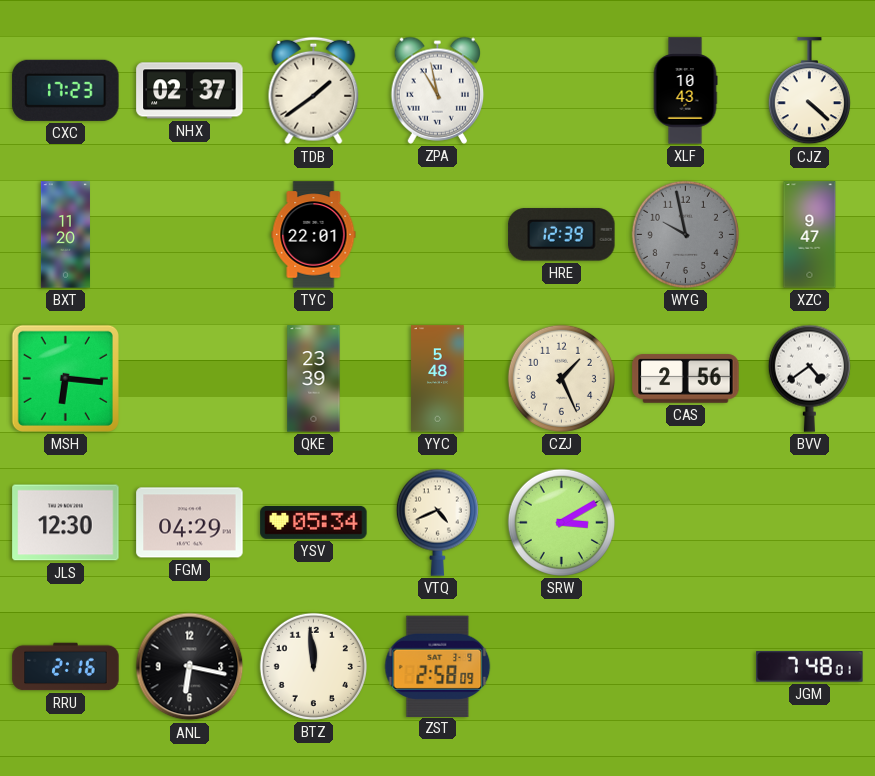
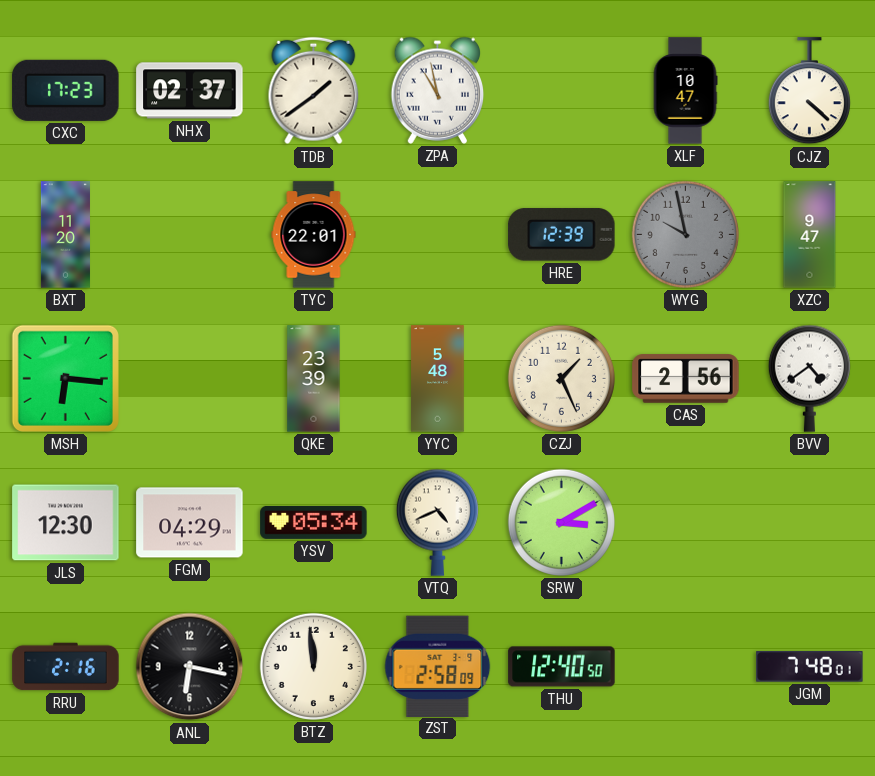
XLF: 10:43 -> 10:47 (685, 91)
THU: none -> 12:40 (562, 667)
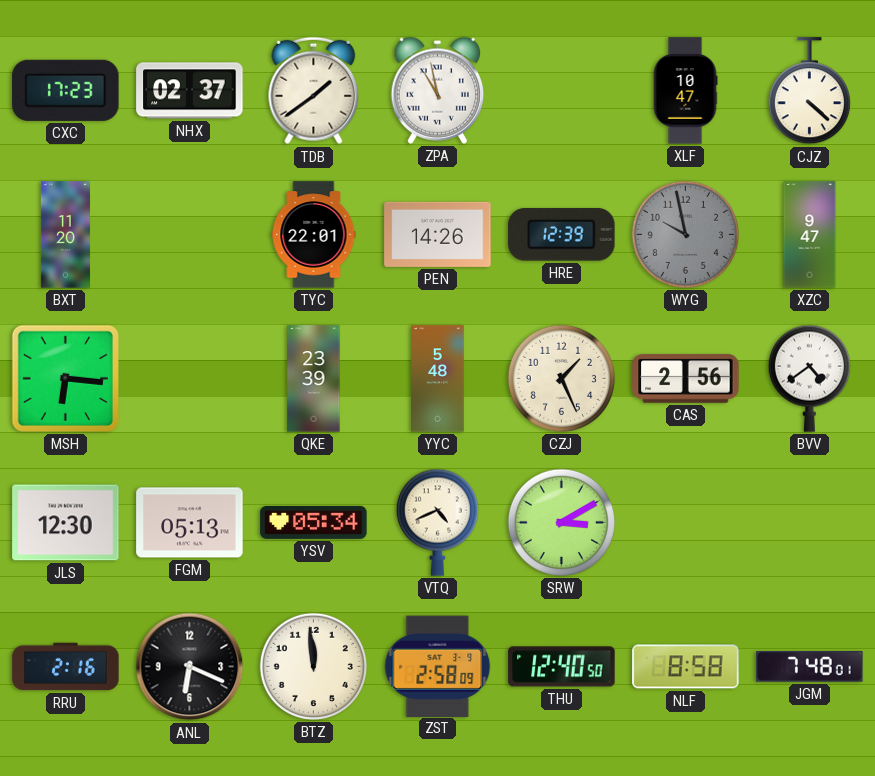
PEN: none -> 14:26 (438, 234)
FGM: 04:29 -> 05:13 (190, 523)
ANL: 6:17 -> 6:19 (190, 667)
NLF: none -> 8:58 (686, 667)
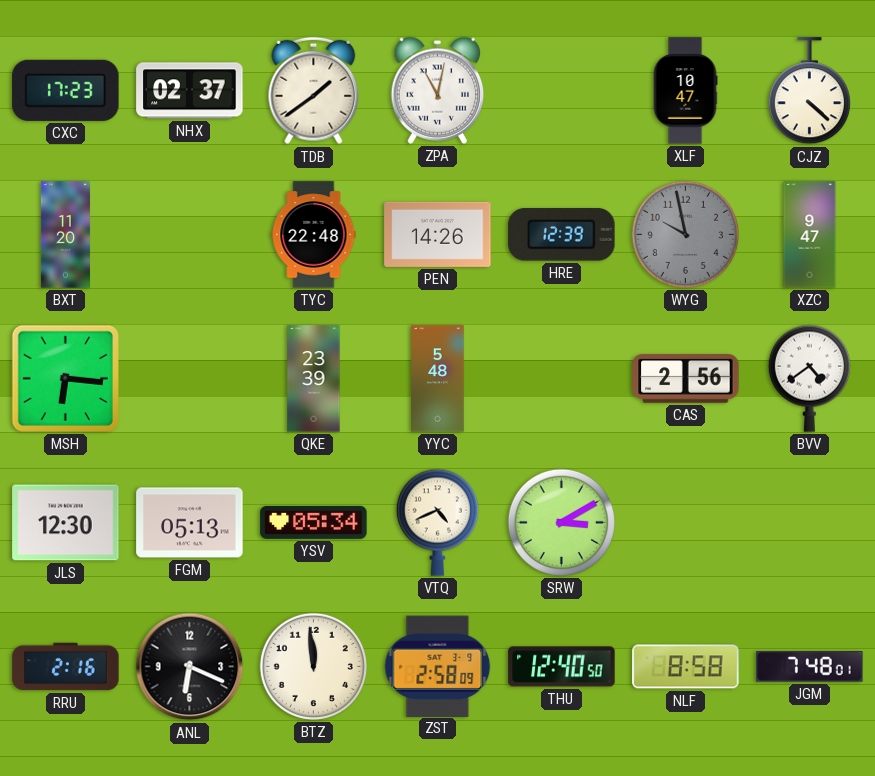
ZPA: 10:58 -> 11:02 (438, 90)
TYC: 22:01 -> 22:48 (314, 235)
CZJ: 1:26 -> none (561, 378)
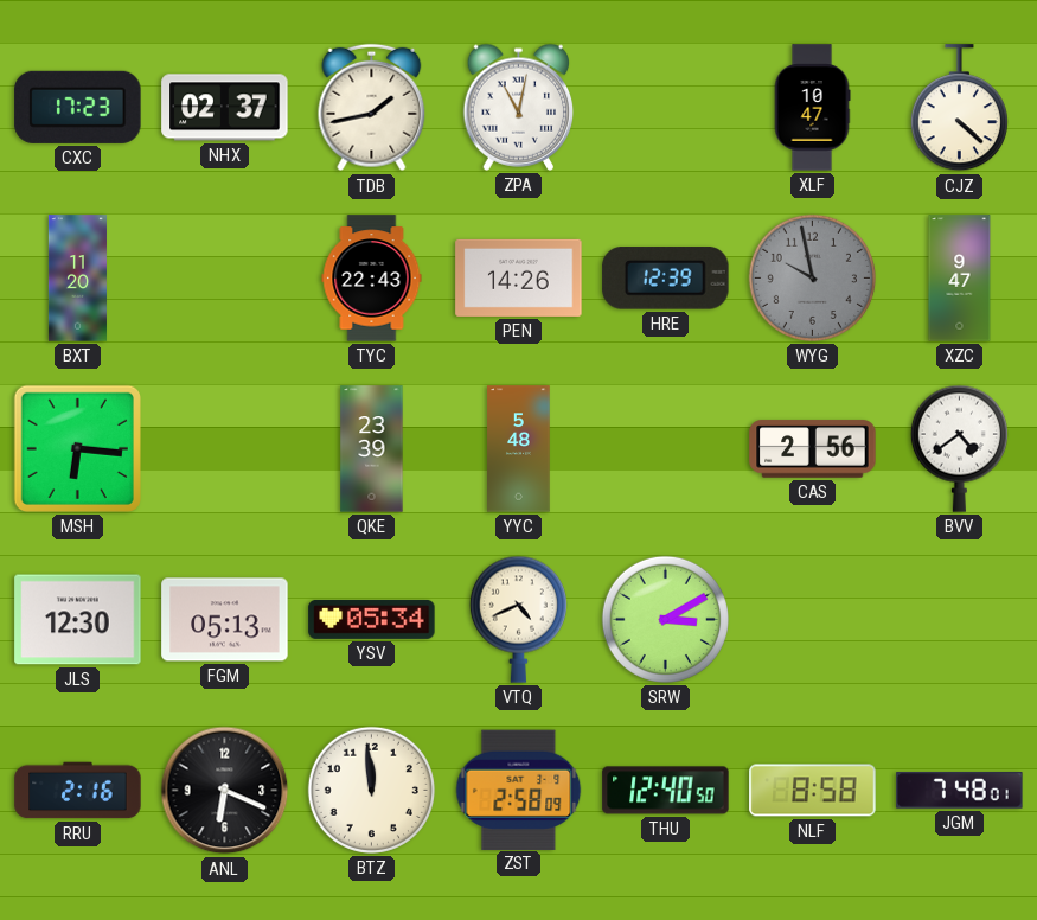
TDB: 1:39 -> 1:43 (372, 108)
TYC: 22:48 -> 22:43 (372, 279)
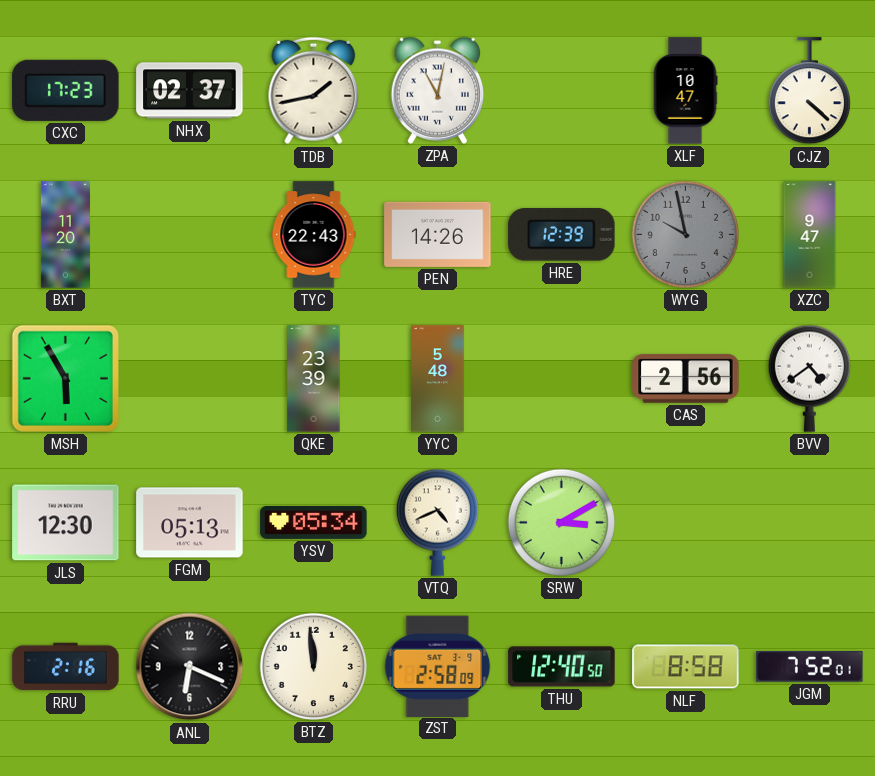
MSH: 6:16 -> 5:55 (65, 378)
JGM: 7:48 -> 7:52 (810, 667)
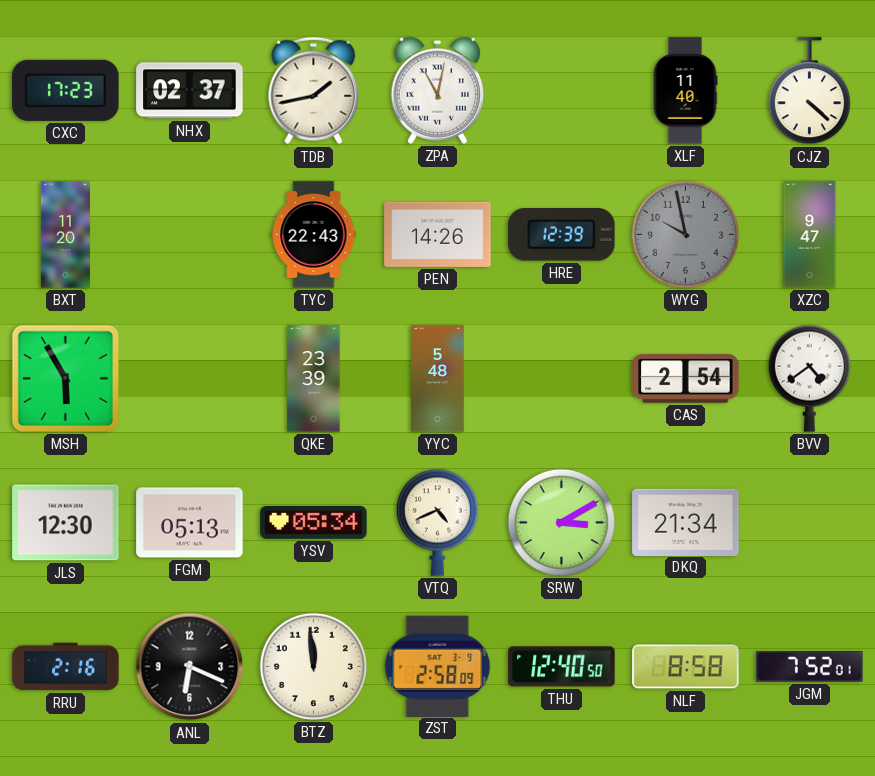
XLF: 10:47 -> 11:40 (685, 91)
CAS: 2:56 -> 2:54 (686, 379)
DKQ: none -> 21:34 (686, 522)
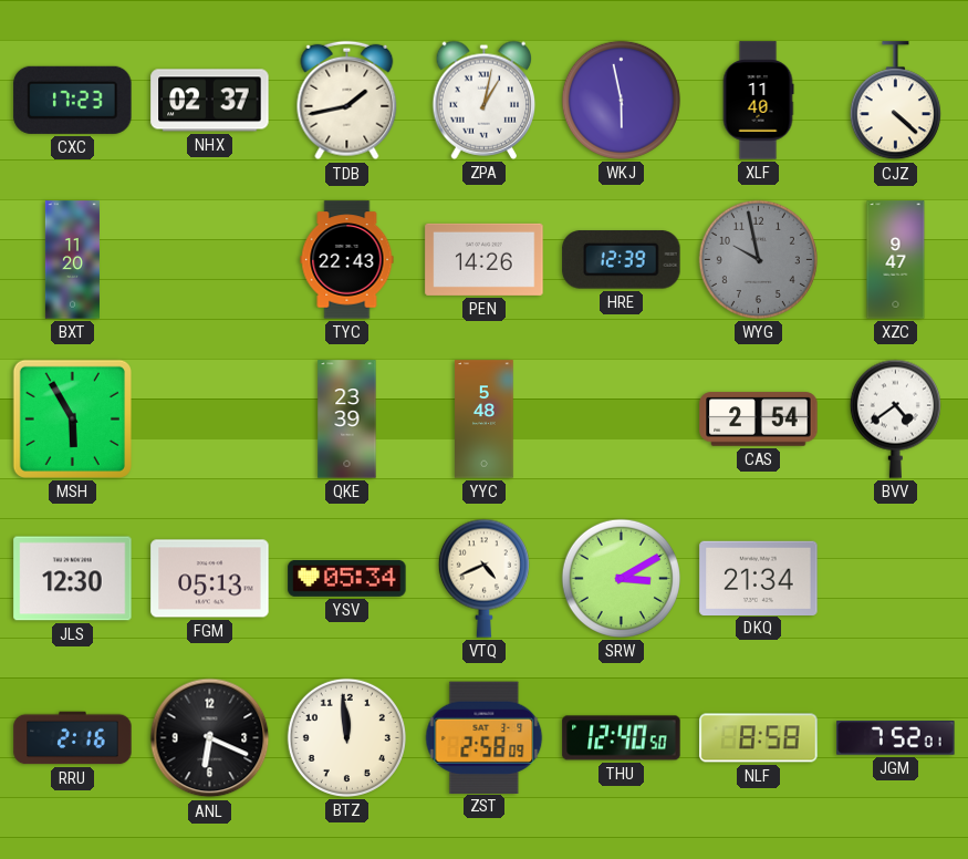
ZPA: 11:02 -> 1:02 (485, 100)
WKJ: none -> 5:58 (621, 100)
